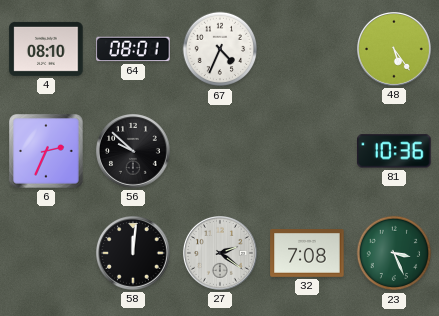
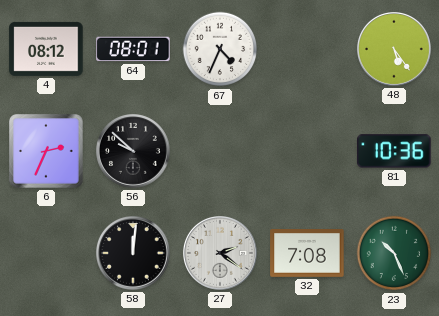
4: 08:10 -> 08:12 (46, 49)
23: 3:26 -> 10:26 (394, 253)
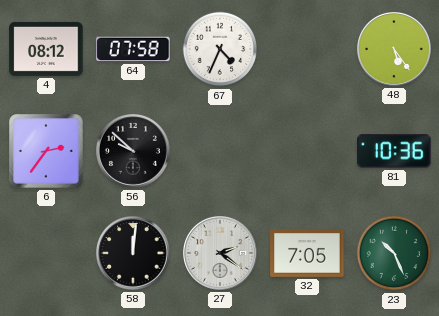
64: 08:01 -> 07:58 (133, 49)
6: 2:34 -> 2:36 (47, 152)
32: 7:08 -> 7:05 (307, 254)
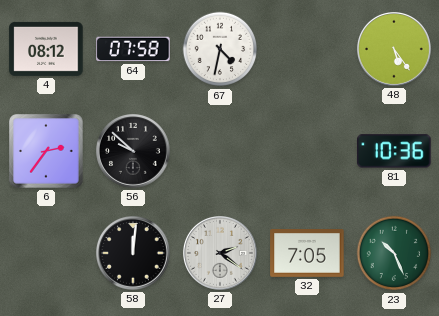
67: 4:34 -> 4:32 (220, 49)
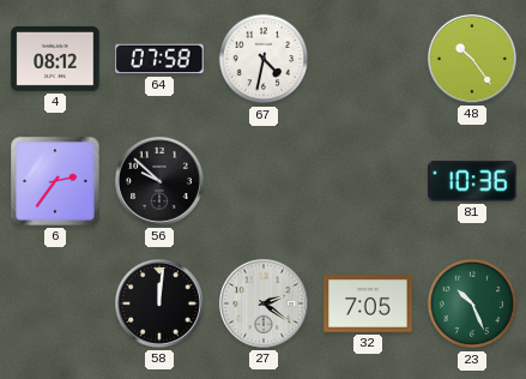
48: 5:24 -> 10:24 (472, 60)
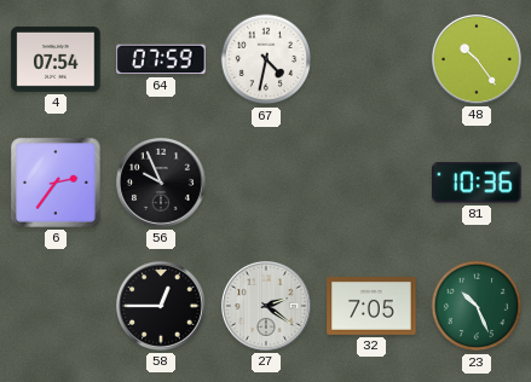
4: 08:12 -> 07:54 (56, 59)
64: 07:58 -> 07:59 (161, 59)
56: 9:52 -> 9:56 (161, 184)
58: 12:01 -> 12:45 (161, 307)
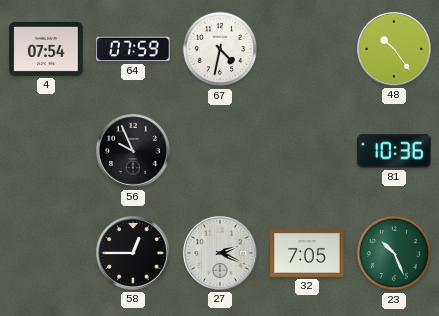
6: 2:36 -> none (57, 184)
27: 2:21 -> 2:19 (220, 254)
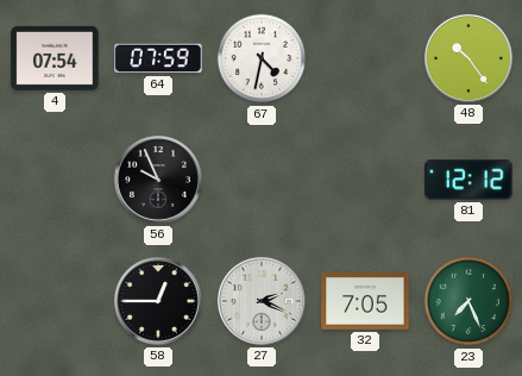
81: 10:36 -> 12:12 (468, 180)
23: 10:26 -> 7:26 (468, 301)
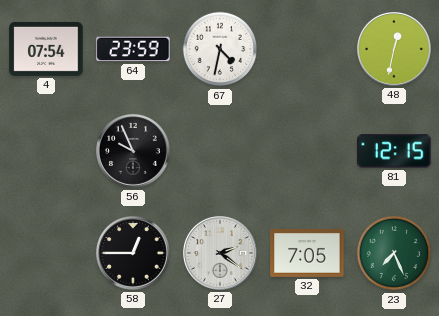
64: 07:59 -> 23:59 (133, 49)
48: 10:24 -> 12:32 (394, 50)
81: 12:12 -> 12:15 (394, 151)
27: 2:19 -> 2:21 (220, 254)
